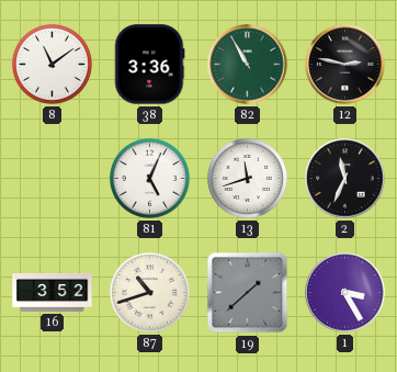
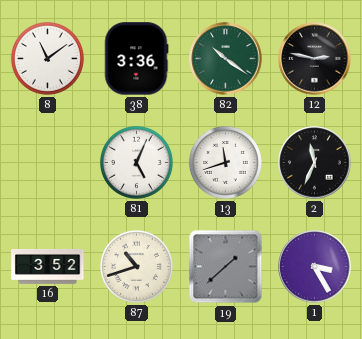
82: 10:55 -> 10:21 (226, 59)
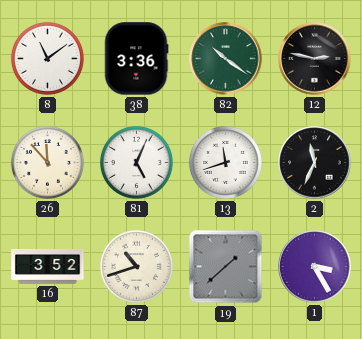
26: none -> 11:53 (47, 162)
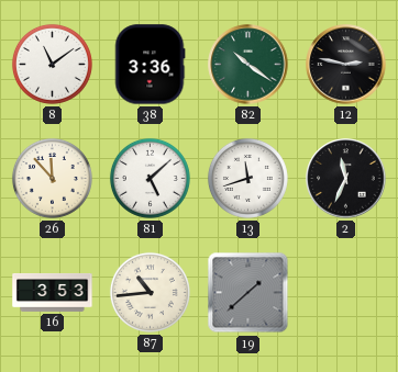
81: 5:04 -> 5:08 (150, 178)
16: 3:52 -> 3:53 (53, 293)
87: 10:42 -> 10:44 (150, 292)
1: 3:25 -> none (315, 267)
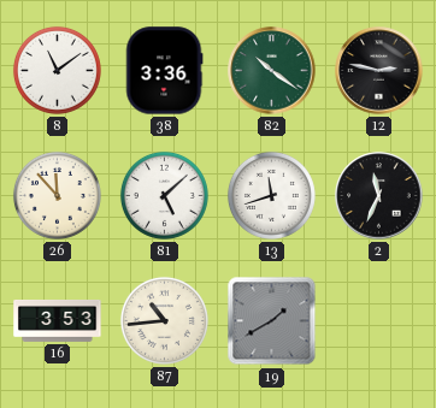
19: 1:38 -> 1:40 (272, 321)
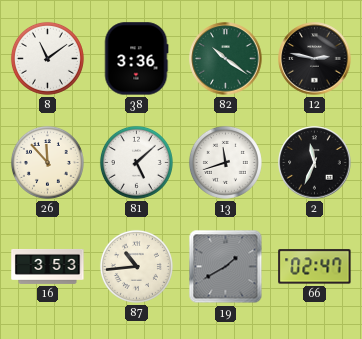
66: none -> 02:47 (315, 267)
